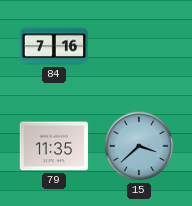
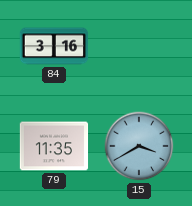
84: 7:16 -> 3:16 (54, 46)
15: 3:38 -> 3:40 (139, 146)
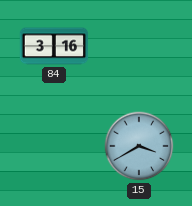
79: 11:35 -> none (54, 146)
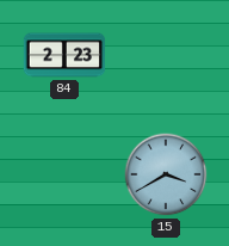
84: 3:16 -> 2:23 (64, 55)
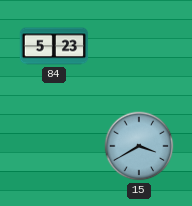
84: 2:23 -> 5:23 (54, 46)
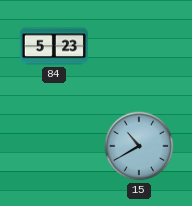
15: 3:40 -> 10:40 (139, 146)
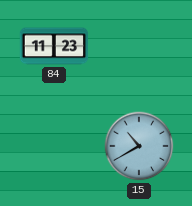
84: 5:23 -> 11:23 (54, 46)
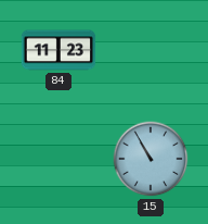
15: 10:40 -> 10:55 (151, 159)
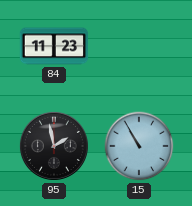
95: none -> 1:58 (54, 146)
